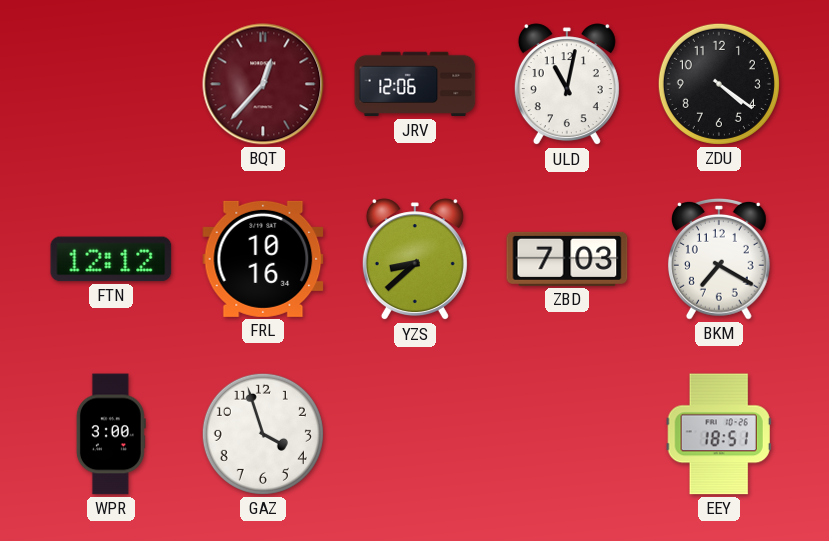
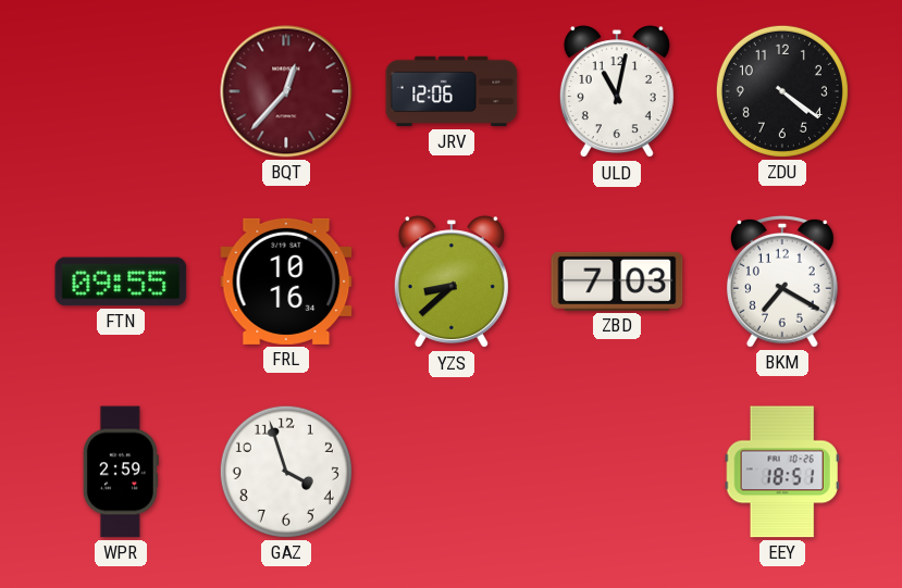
FTN: 12:12 -> 09:55 (121, 282)
WPR: 3:00 -> 2:59 (121, 472)
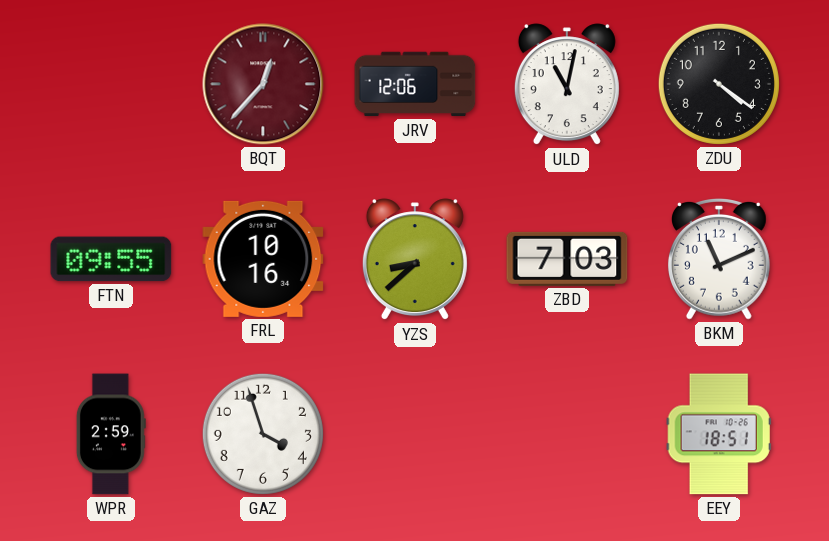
BKM: 7:20 -> 11:11 (719, 260)
